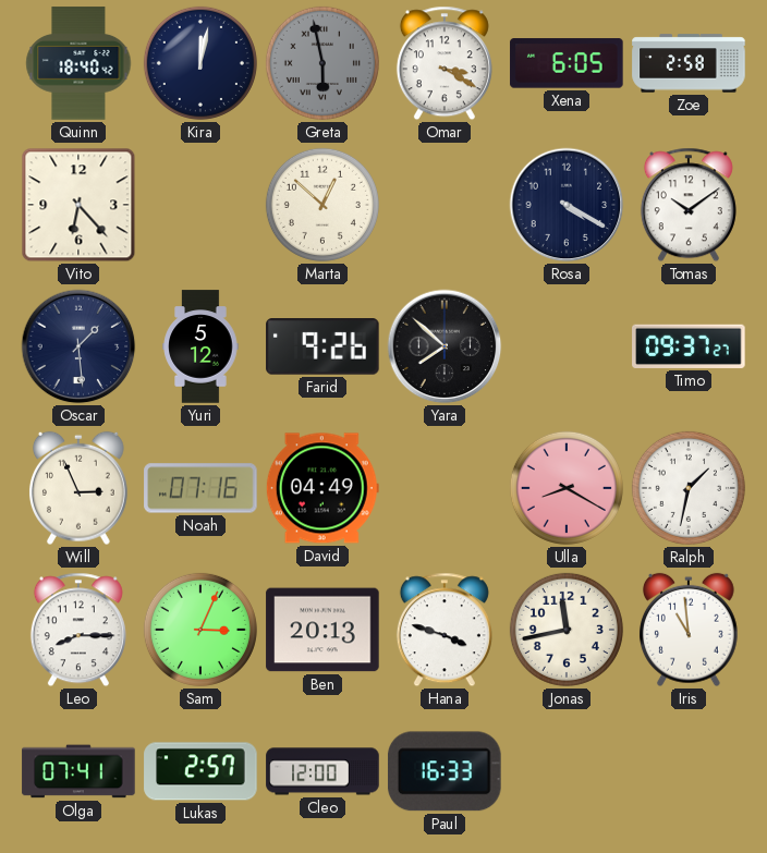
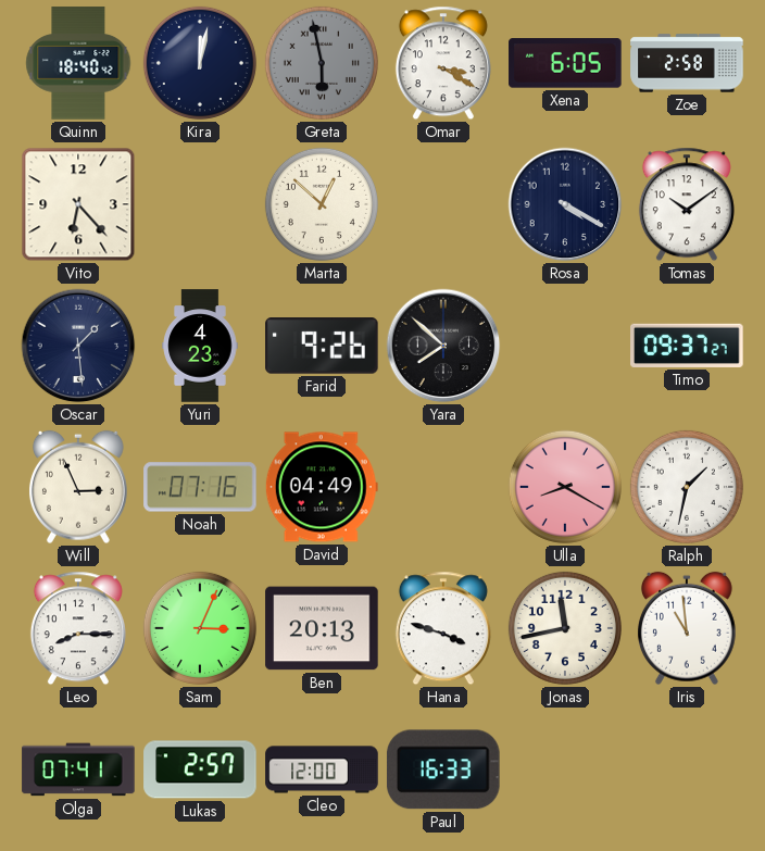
Yuri: 5:12 -> 4:23 (200, 346)
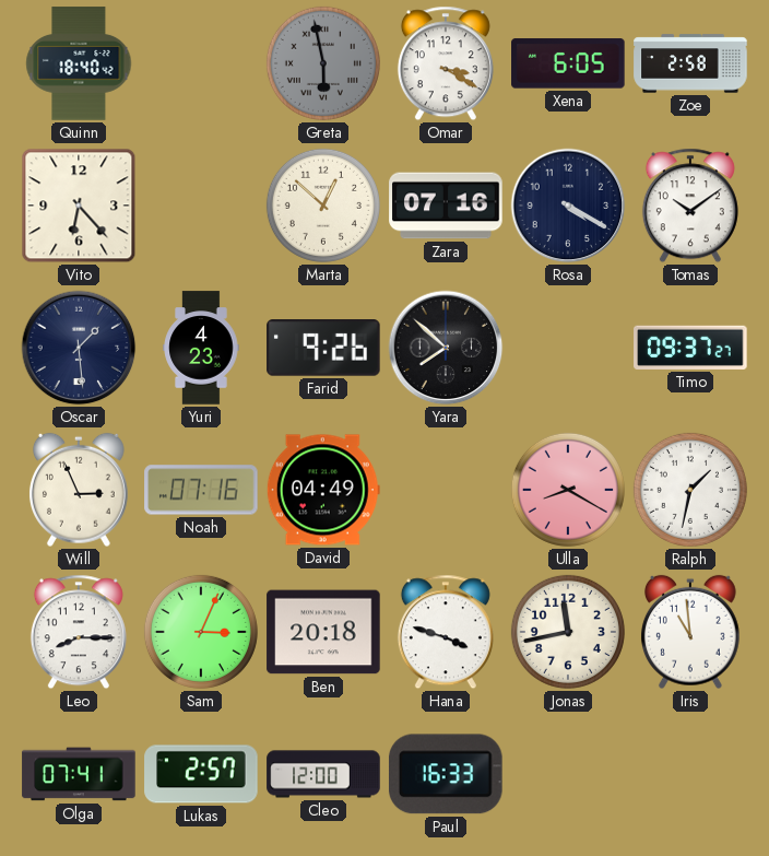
Kira: 12:02 -> none (200, 63)
Zara: none -> 07:16 (446, 206)
Ben: 20:13 -> 20:18 (323, 632)
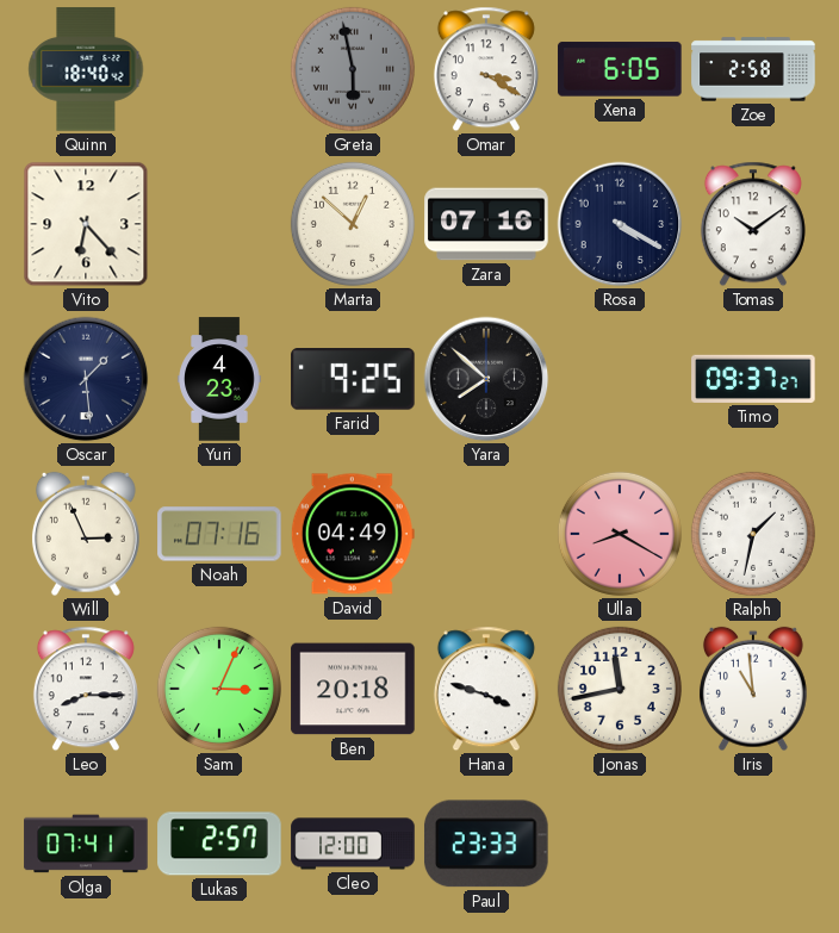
Farid: 9:26 -> 9:25 (353, 379)
Paul: 16:33 -> 23:33 (486, 844)
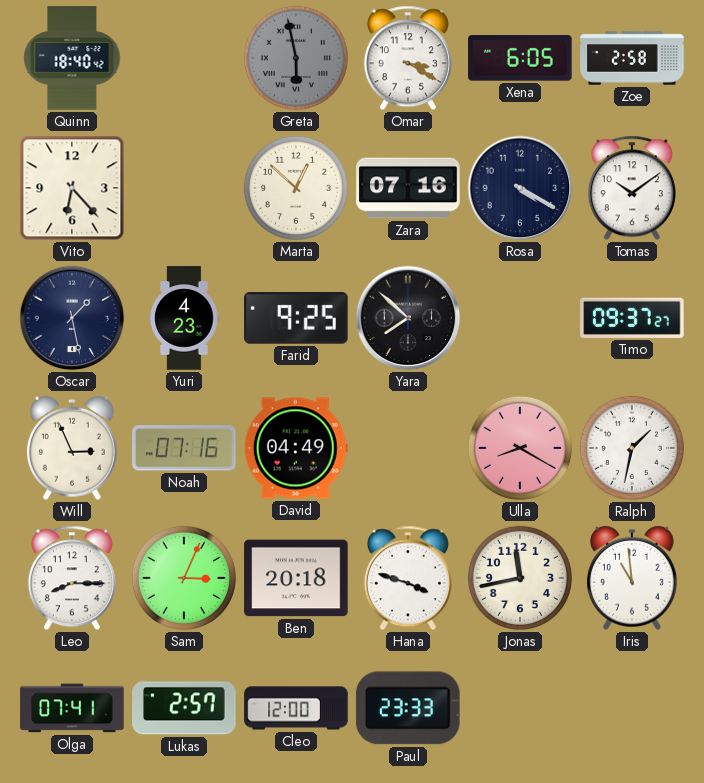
Oscar: 1:29 -> 1:28 (72, 318)
